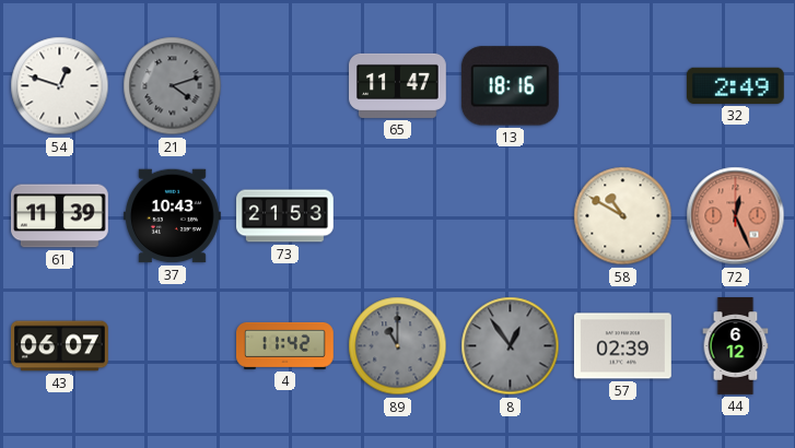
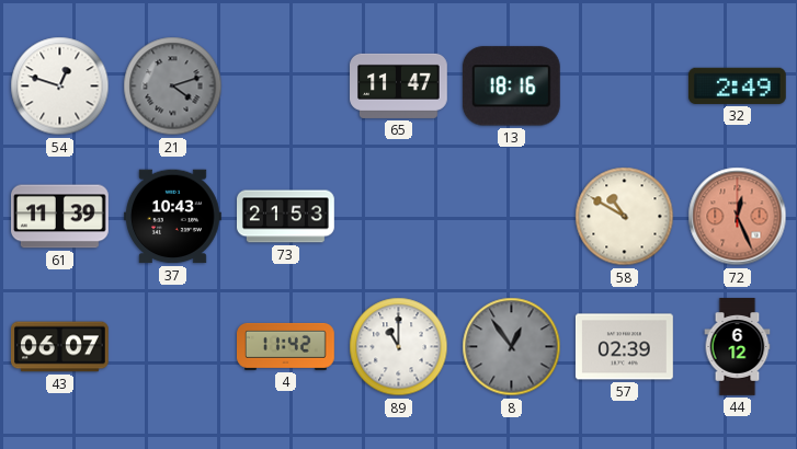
89 dial: grey -> white (399, 347)
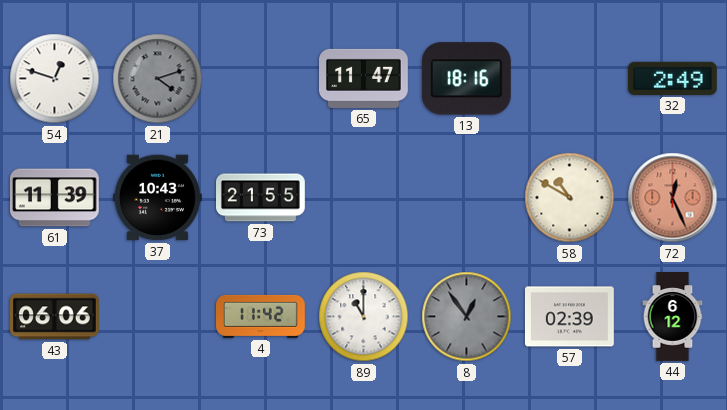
73: 21:53 -> 21:55 (261, 198)
43: 06:07 -> 06:06 (55, 317)
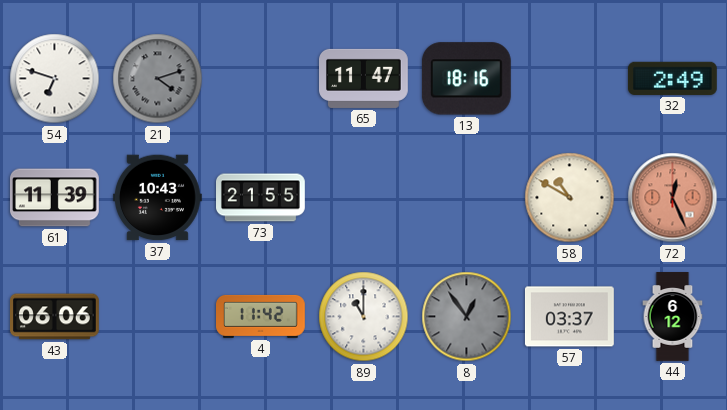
54: 12:48 -> 6:48 (55, 79)
57: 02:39 -> 03:37 (569, 317)
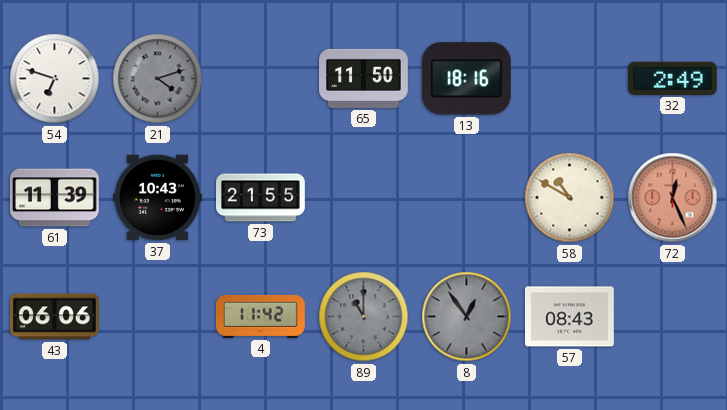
65: 11:47 -> 11:50 (364, 78)
89 dial: white -> grey (364, 317)
57: 03:37 -> 08:43 (569, 317)
44: 6:12 -> none (673, 317)
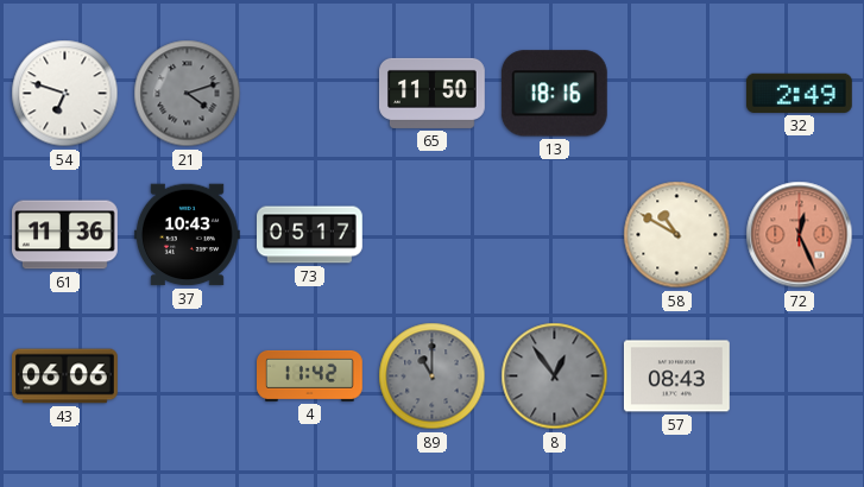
61: 11:39 -> 11:36 (65, 235)
73: 21:55 -> 05:17 (310, 235)
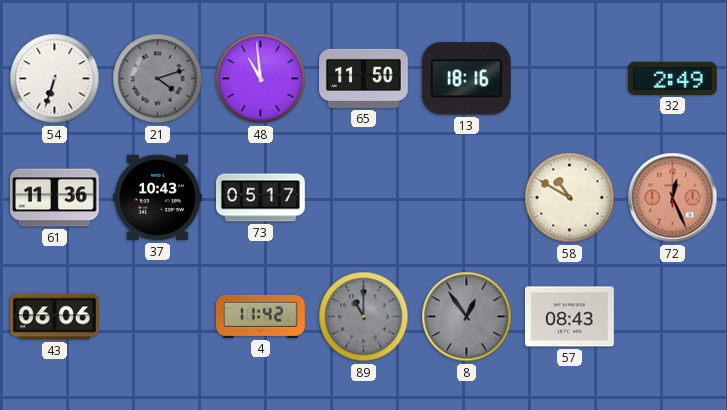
54: 6:48 -> 6:33 (55, 79)
48: none -> 10:59 (261, 79)
